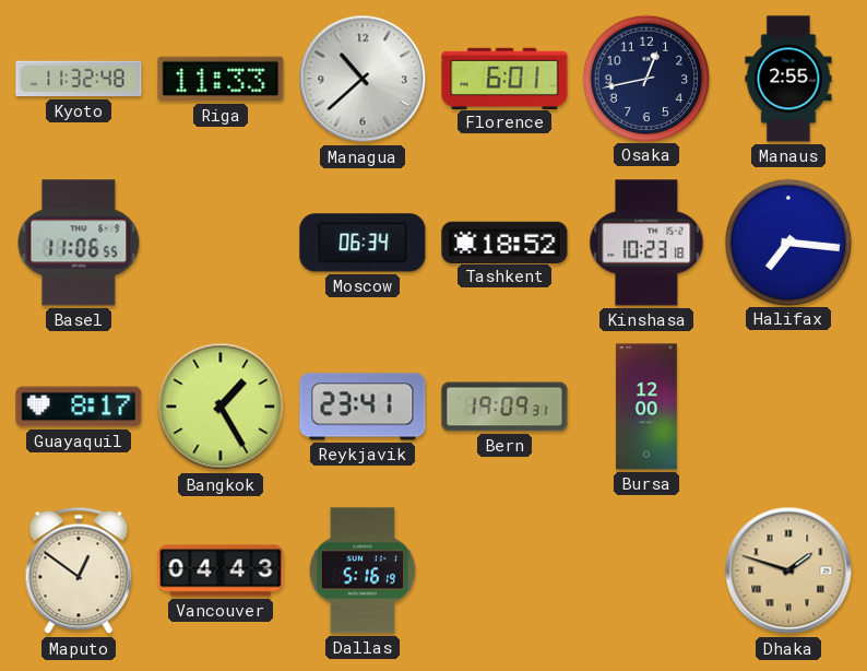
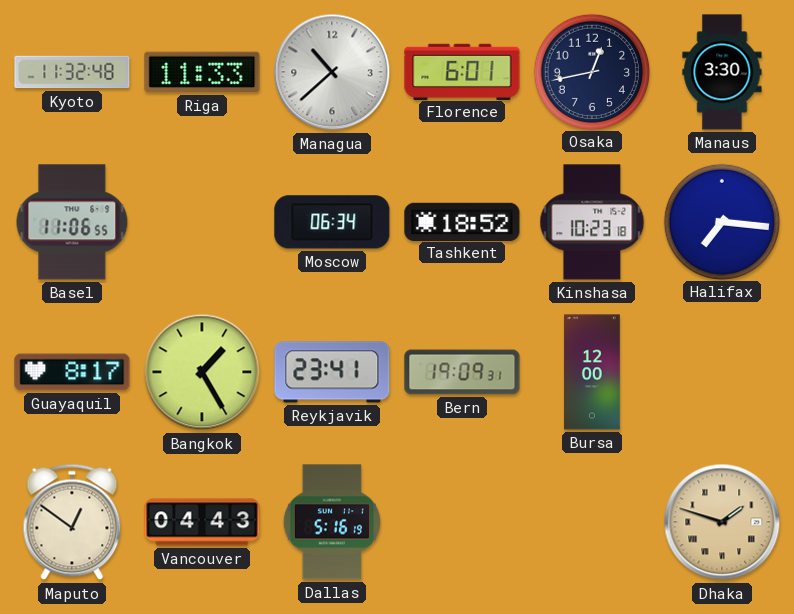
Manaus: 2:55 -> 3:30 (722, 72)
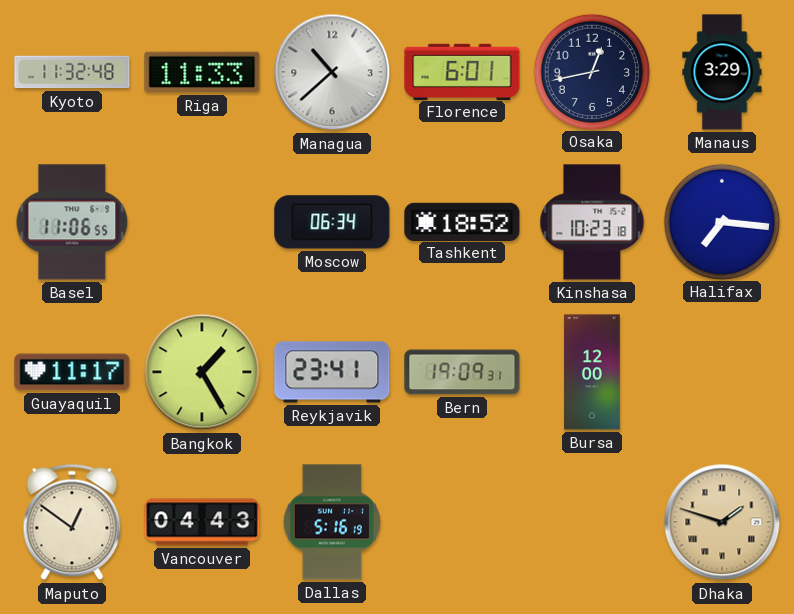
Manaus: 3:30 -> 3:29 (722, 72)
Guayaquil: 8:17 -> 11:17 (72, 372)
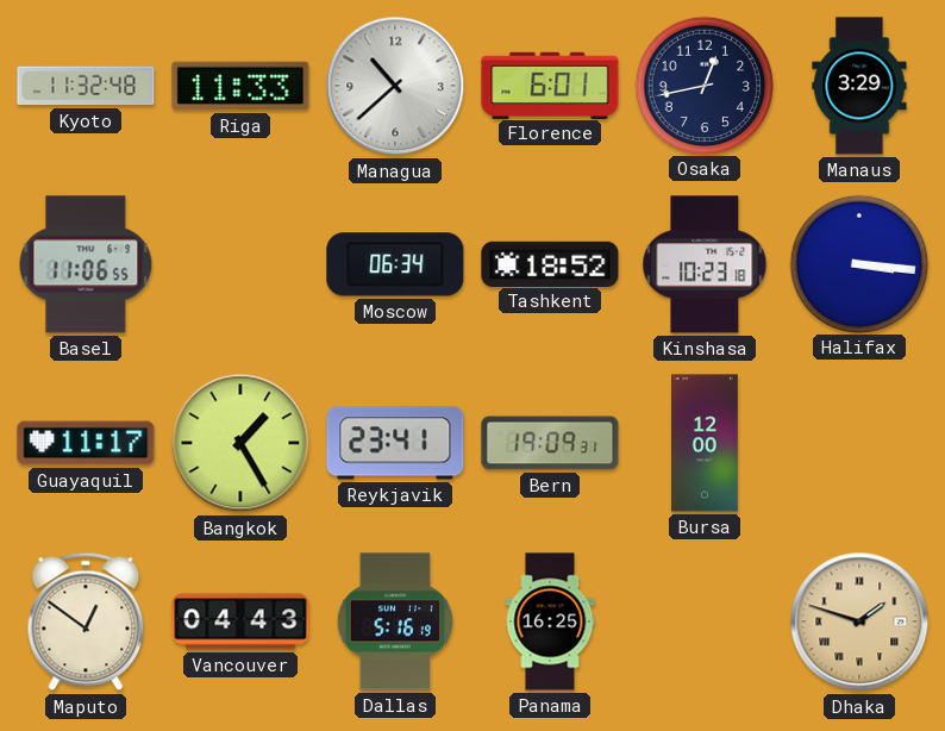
Halifax: 7:16 -> 3:16 (858, 263)
Panama: none -> 16:25 (550, 621)
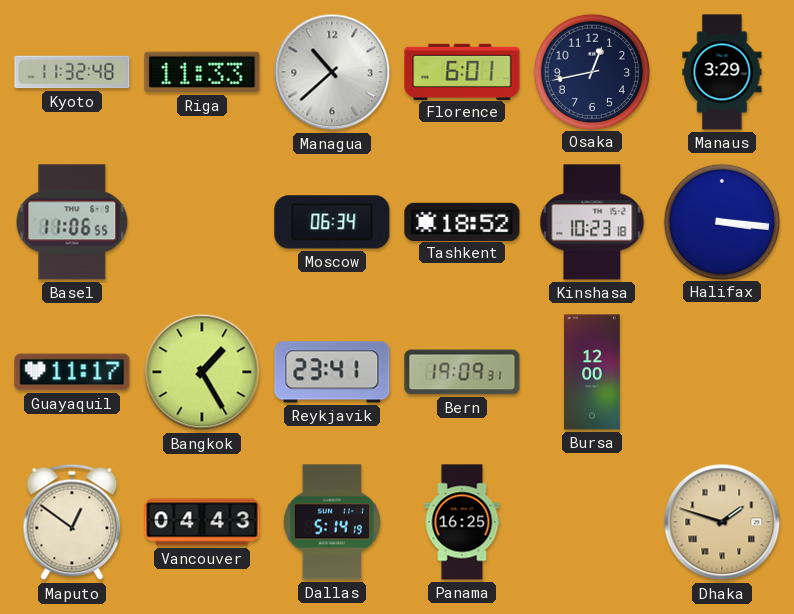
Dallas: 5:16 -> 5:14 (332, 522)
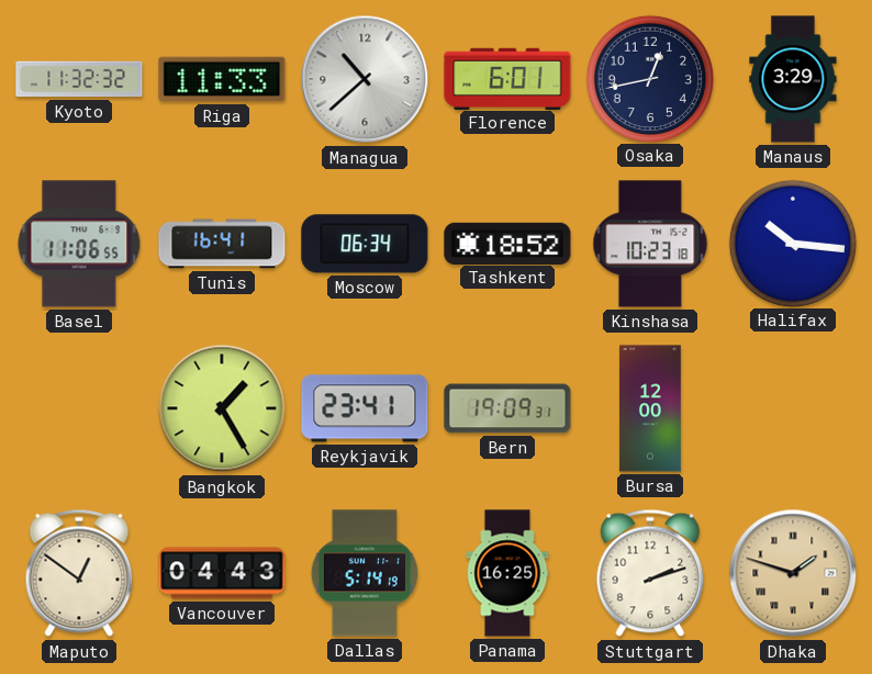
Kyoto: 11:32:48 -> 11:32:32 (79, 79)
Tunis: none -> 16:41 (222, 244)
Halifax: 3:16 -> 10:16 (792, 243)
Guayaquil: 11:17 -> none (72, 372)
Stuttgart: none -> 2:12 (650, 573)
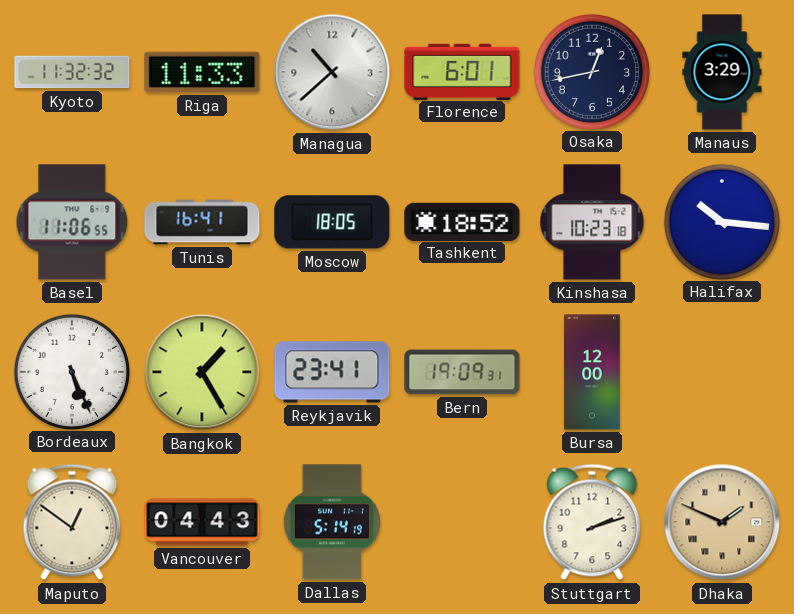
Moscow: 06:34 -> 18:05 (332, 222)
Bordeaux: none -> 5:26 (71, 371)
Panama: 16:25 -> none (507, 573)
Dhaka: 1:48 -> 1:49 (722, 522)
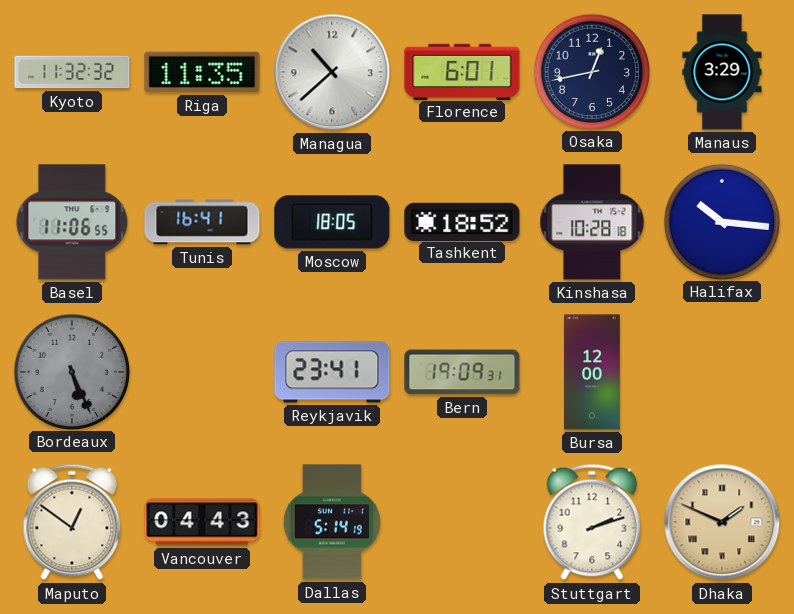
Riga: 11:33 -> 11:35 (202, 72)
Kinshasa: 10:23 -> 10:28 (592, 222)
Bordeaux dial: white -> grey (71, 371)
Bangkok: 1:25 -> none (202, 372)
